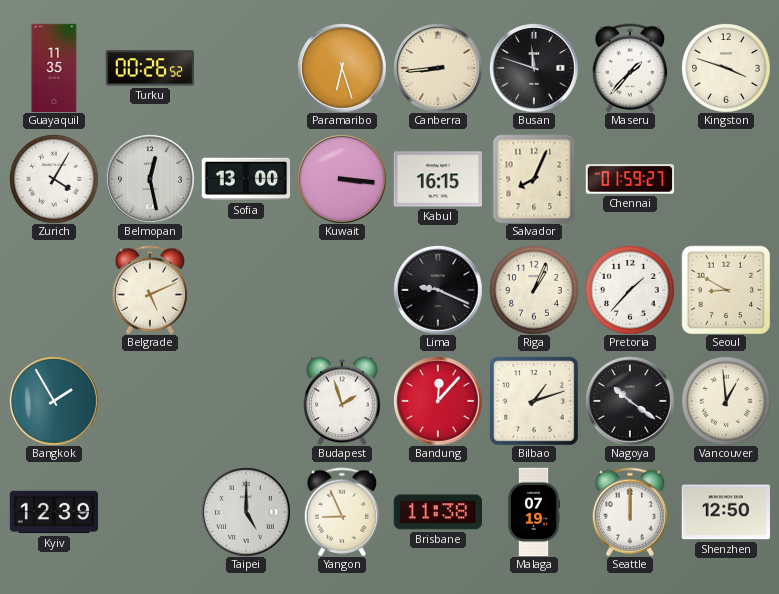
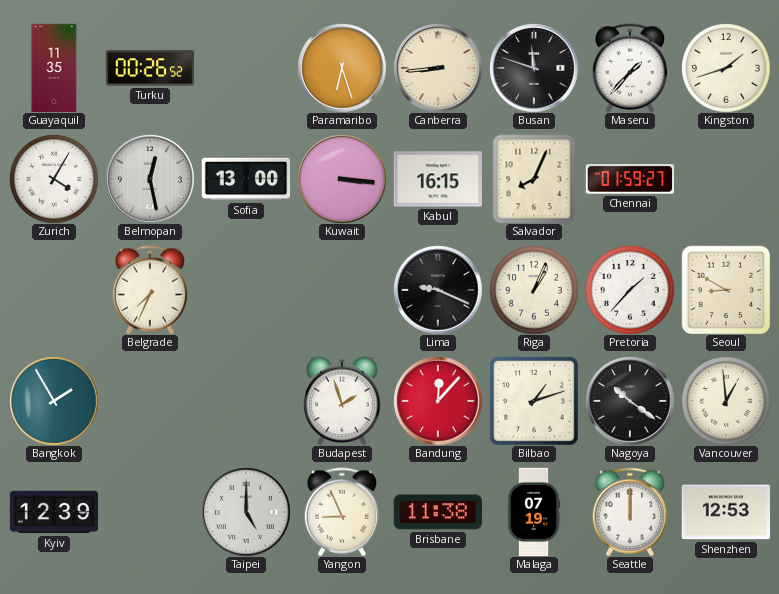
Kingston: 3:48 -> 1:42 (726, 68)
Belgrade: 5:11 -> 7:34 (150, 290)
Shenzhen: 12:50 -> 12:53 (725, 512)
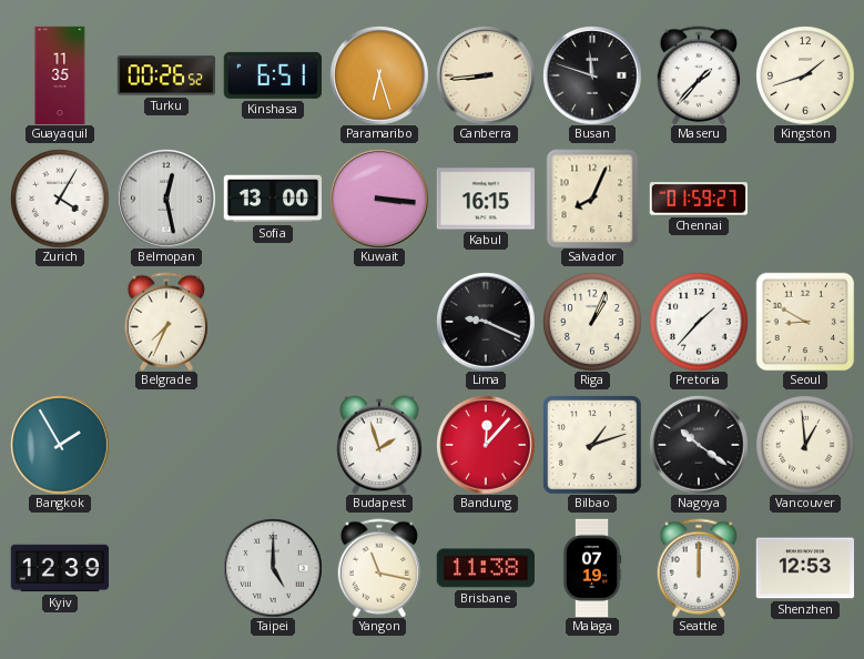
Kinshasa: none -> 6:51 (273, 75)
Yangon: 8:56 -> 11:17 (379, 568)
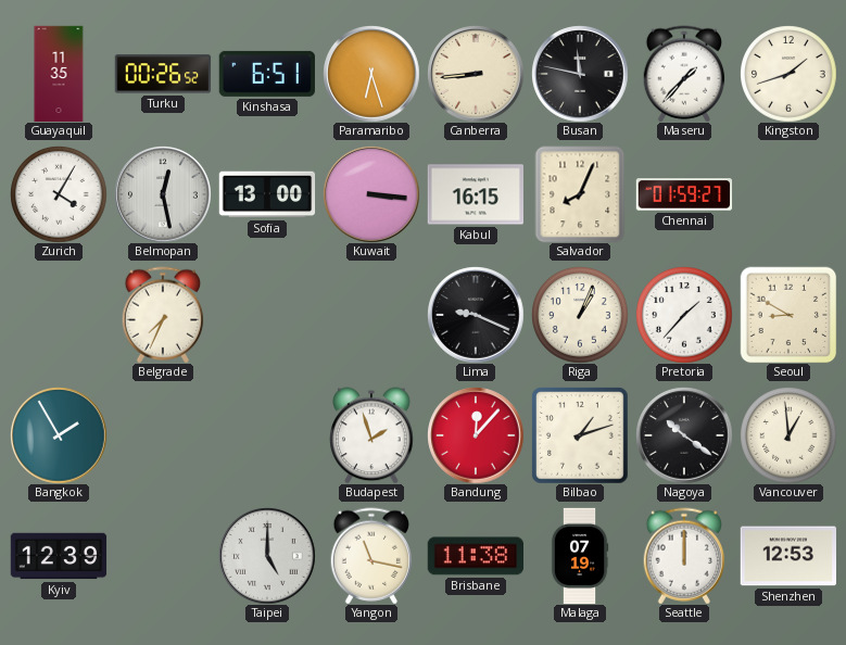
Busan: 11:48 -> 11:47 (580, 74)
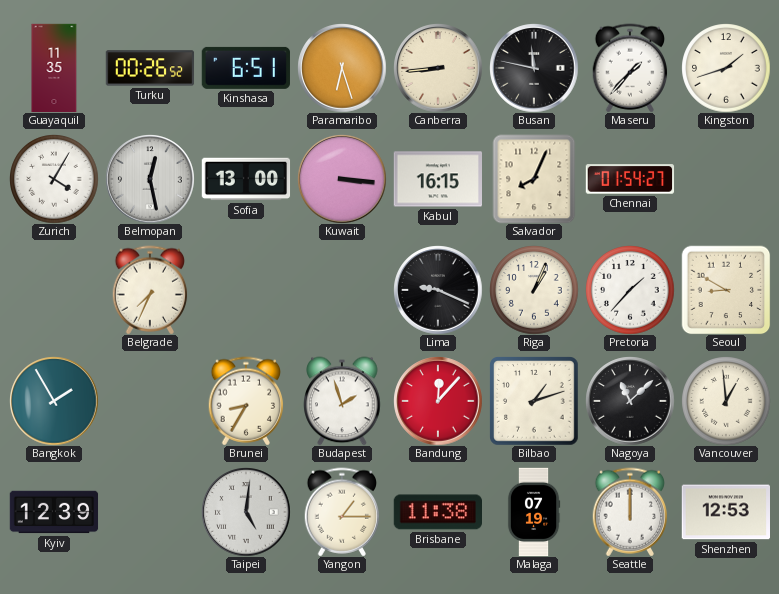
Chennai: 01:59 -> 01:54 (630, 179)
Brunei: none -> 8:35 (246, 401)
Nagoya: 10:21 -> 11:08 (630, 401)
Taipei: 5:00 -> 5:01 (246, 512)
Yangon: 11:17 -> 1:15 (342, 512)
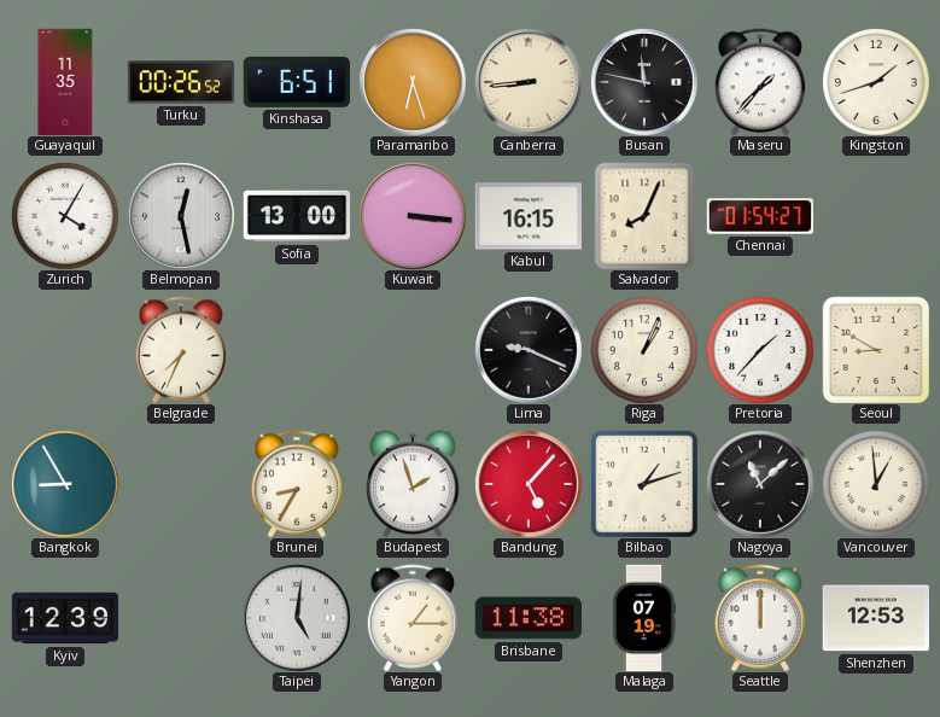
Bangkok: 1:55 -> 8:55 (65, 484)
Bandung: 12:07 -> 5:07 (529, 484)
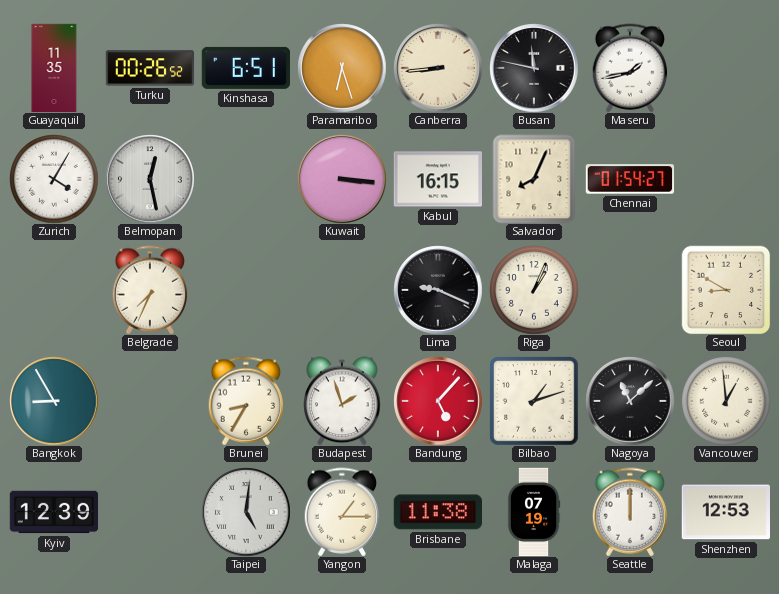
Maseru: 1:37 -> 1:43 (630, 68)
Kingston: 1:42 -> none (876, 82)
Sofia: 13:00 -> none (297, 216)
Pretoria: 1:37 -> none (760, 350)
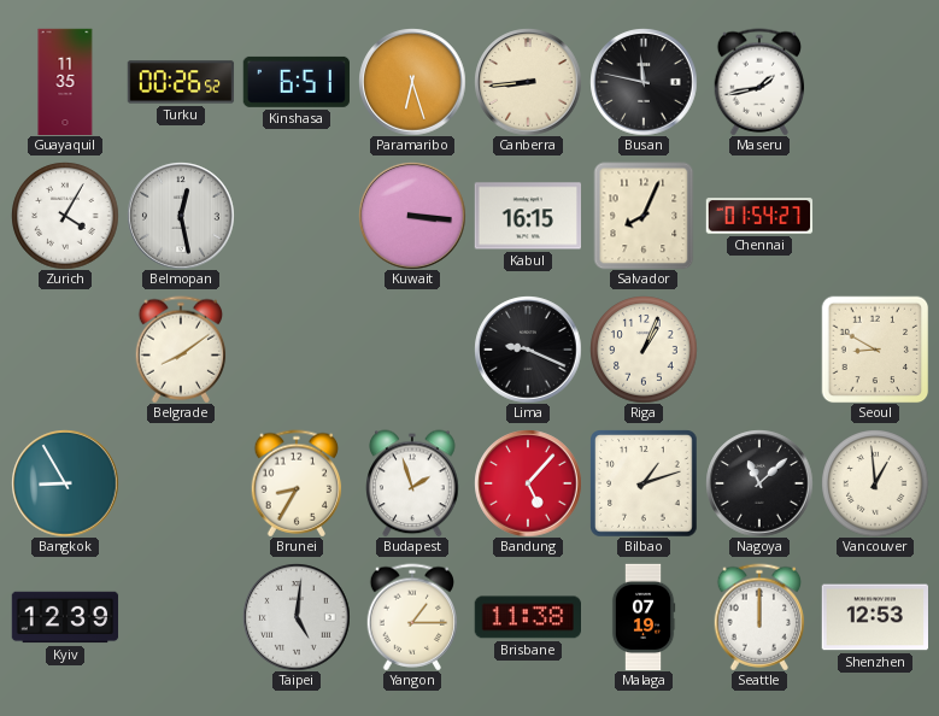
Belgrade: 7:34 -> 8:09 (181, 350)
